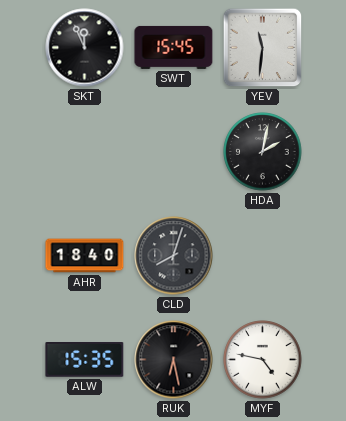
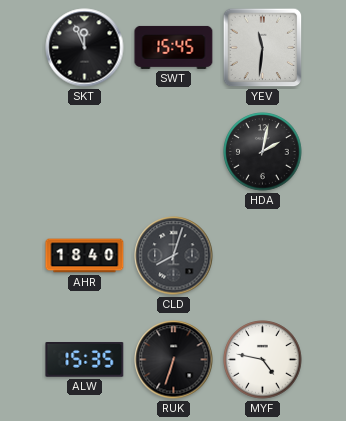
RUK: 6:28 -> 6:33 (174, 360)
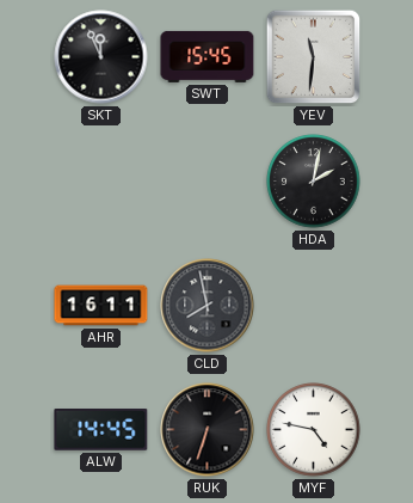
AHR: 18:40 -> 16:11 (101, 306)
CLD: 8:03 -> 7:58 (208, 306)
ALW: 15:35 -> 14:45 (101, 430)
